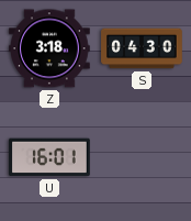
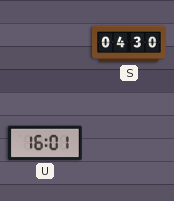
Z: 3:18 -> none (49, 48)
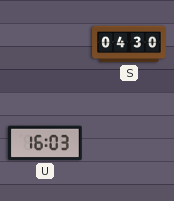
U: 16:01 -> 16:03 (45, 143)
